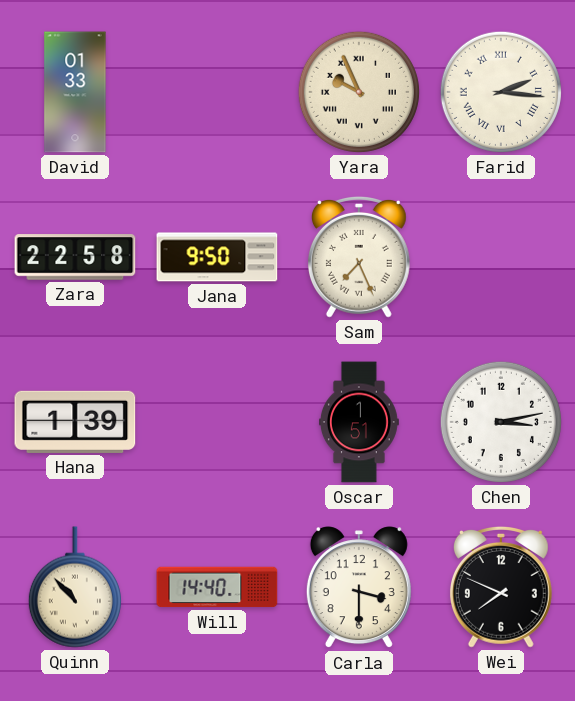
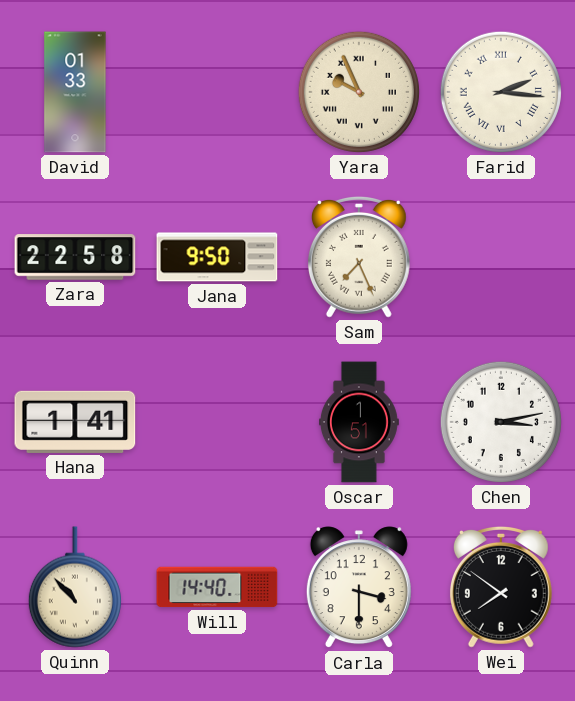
Hana: 1:39 -> 1:41 (75, 422)
Wei: 7:49 -> 7:51 (501, 587)
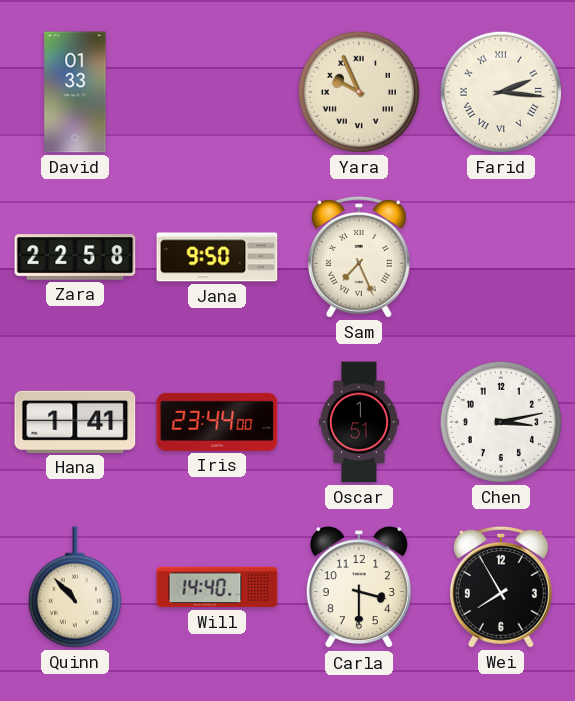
Iris: none -> 23:44 (217, 422)
Wei: 7:51 -> 7:55 (501, 587)
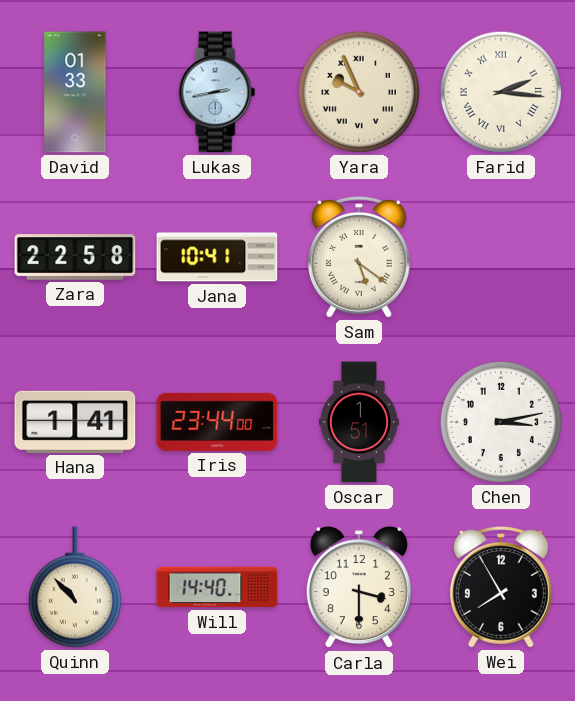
Lukas: none -> 2:43 (217, 92)
Jana: 9:50 -> 10:41 (217, 257)
Sam: 7:26 -> 5:21 (359, 257)
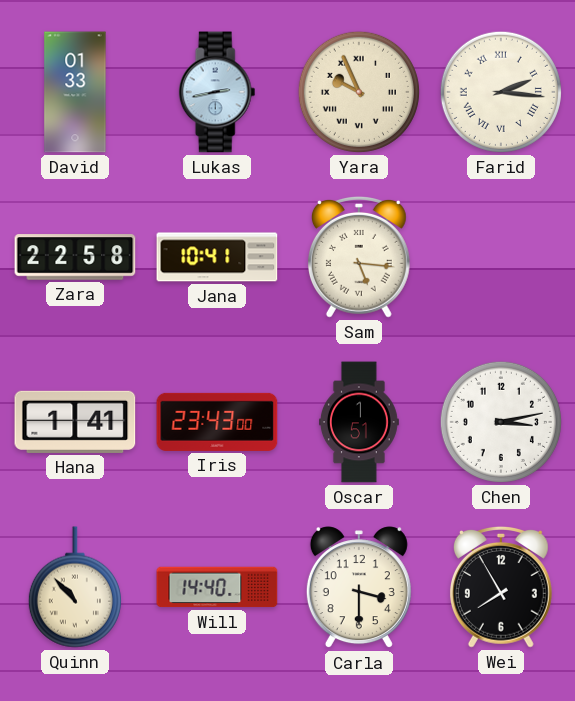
Sam: 5:21 -> 5:16 (359, 257)
Iris: 23:44 -> 23:43 (217, 422)
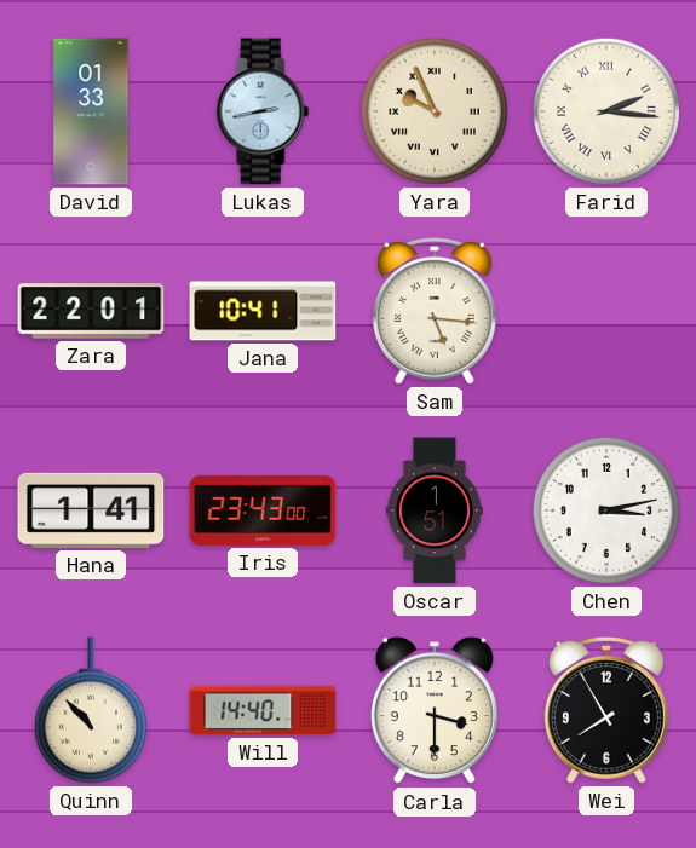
Zara: 22:58 -> 22:01 (91, 311)
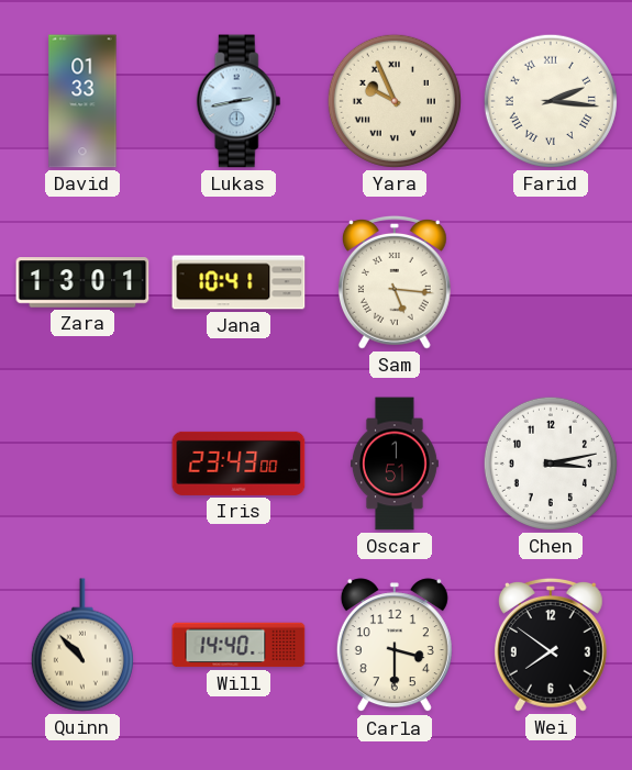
Zara: 22:01 -> 13:01 (82, 282)
Hana: 1:41 -> none (91, 510)
Wei: 7:55 -> 7:51 (551, 645)
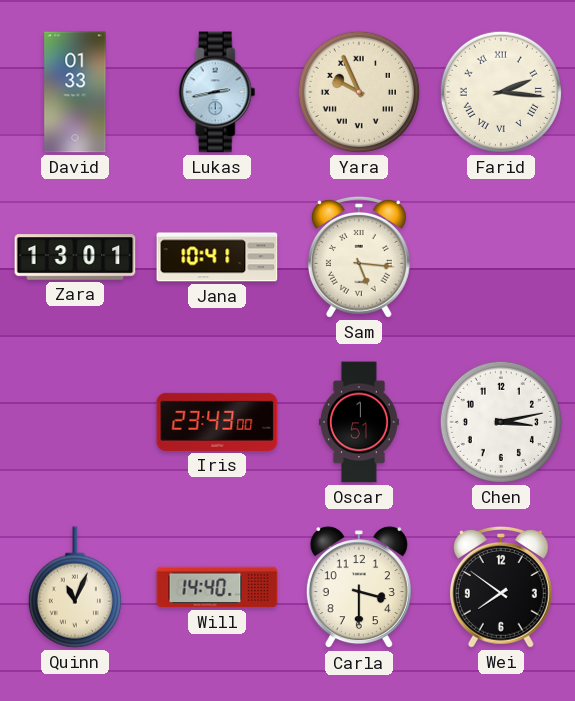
Quinn: 10:53 -> 11:04 (75, 587)
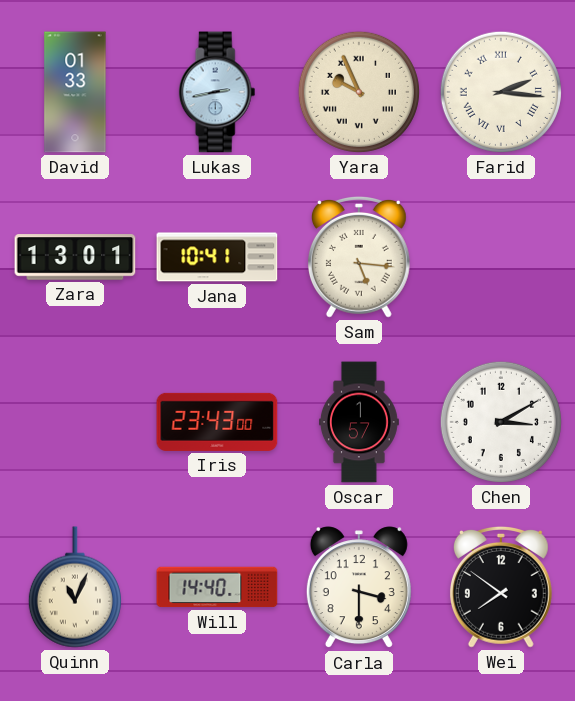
Oscar: 1:51 -> 1:57 (359, 422)
Chen: 3:13 -> 3:10 (501, 422)
